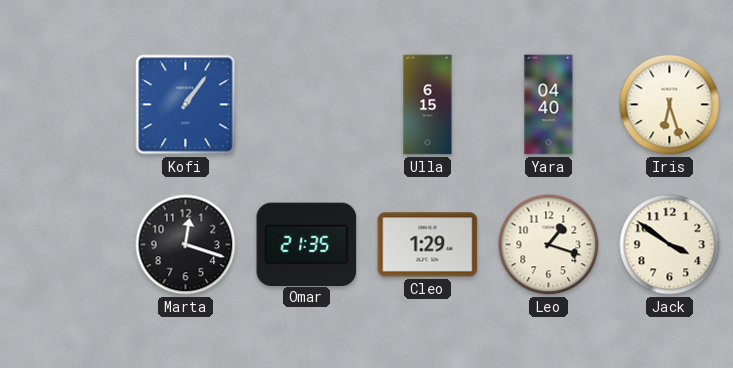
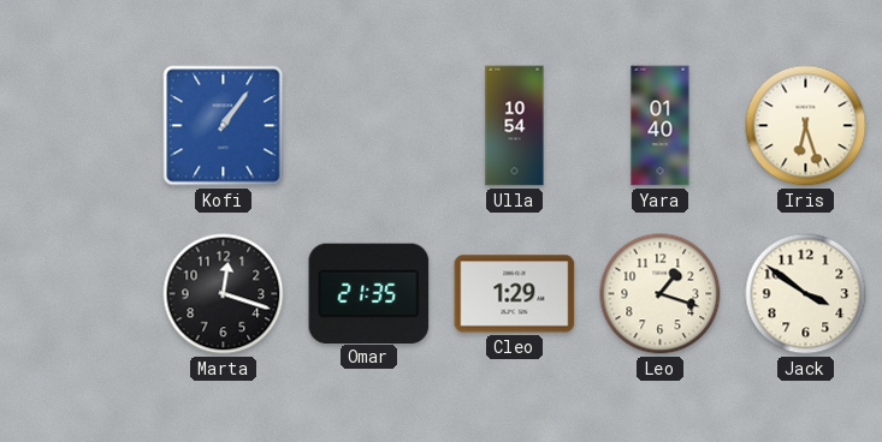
Ulla: 6:15 -> 10:54 (515, 126)
Yara: 04:40 -> 01:40 (661, 126)
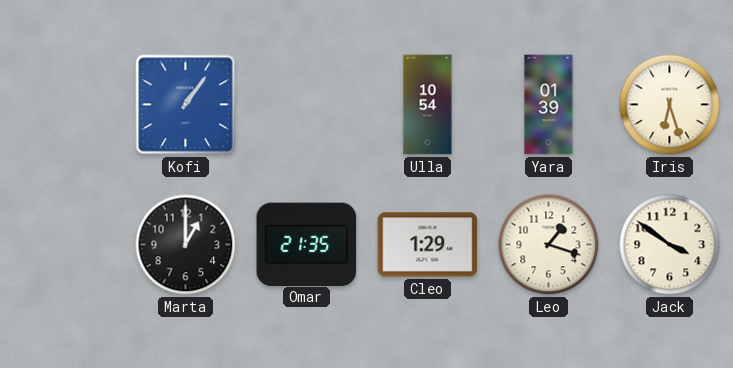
Yara: 01:40 -> 01:39 (549, 105)
Marta: 12:18 -> 1:00 (186, 245)
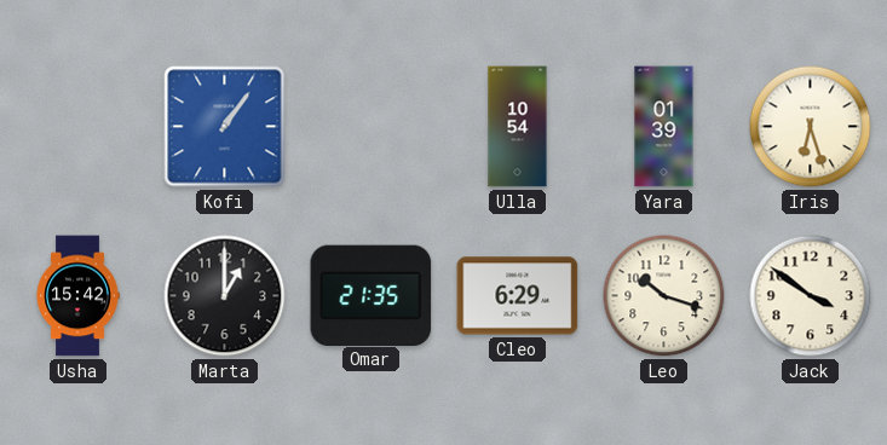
Usha: none -> 15:42 (77, 296)
Cleo: 1:29 -> 6:29 (518, 296)
Leo: 1:18 -> 10:18 (664, 296)
